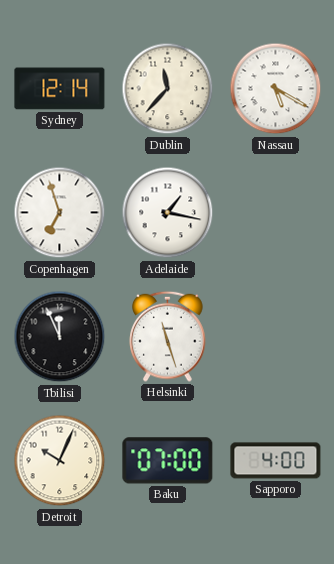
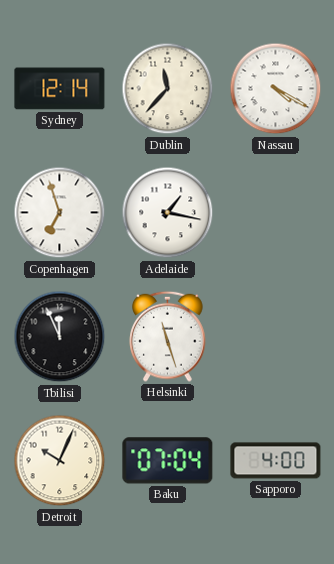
Nassau: 5:20 -> 4:20 (276, 89)
Baku: 07:00 -> 07:04 (168, 461)
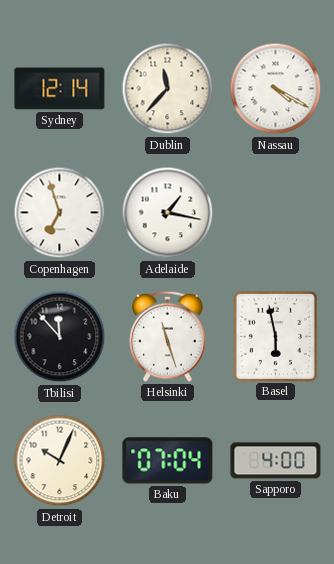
Tbilisi: 11:56 -> 11:53 (60, 337)
Basel: none -> 5:58 (275, 336)
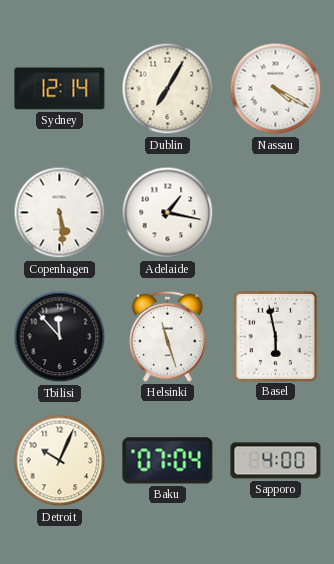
Dublin: 11:37 -> 7:05 (168, 89)
Copenhagen: 6:57 -> 5:29 (60, 213)
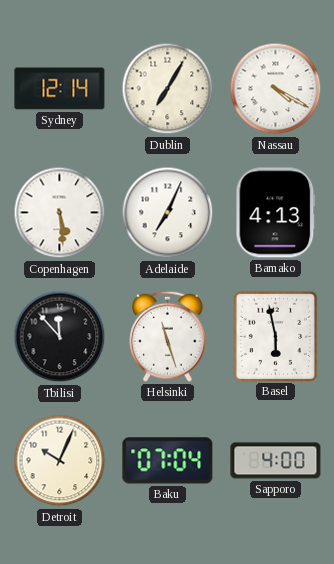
Adelaide: 1:17 -> 7:04 (168, 213)
Bamako: none -> 4:13 (276, 213)
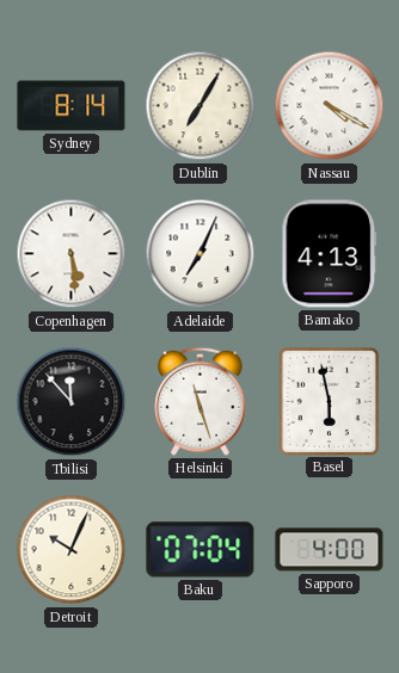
Sydney: 12:14 -> 8:14 (72, 106)
